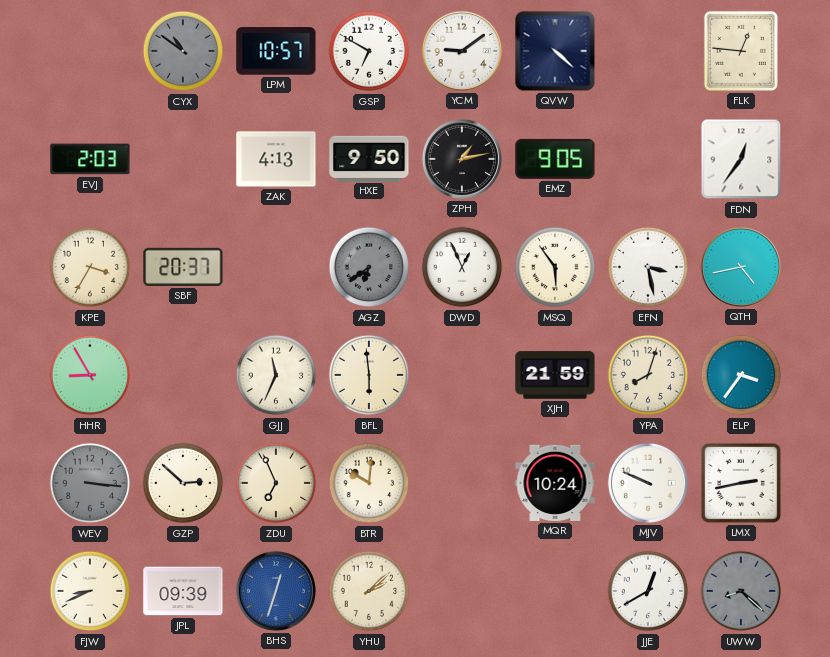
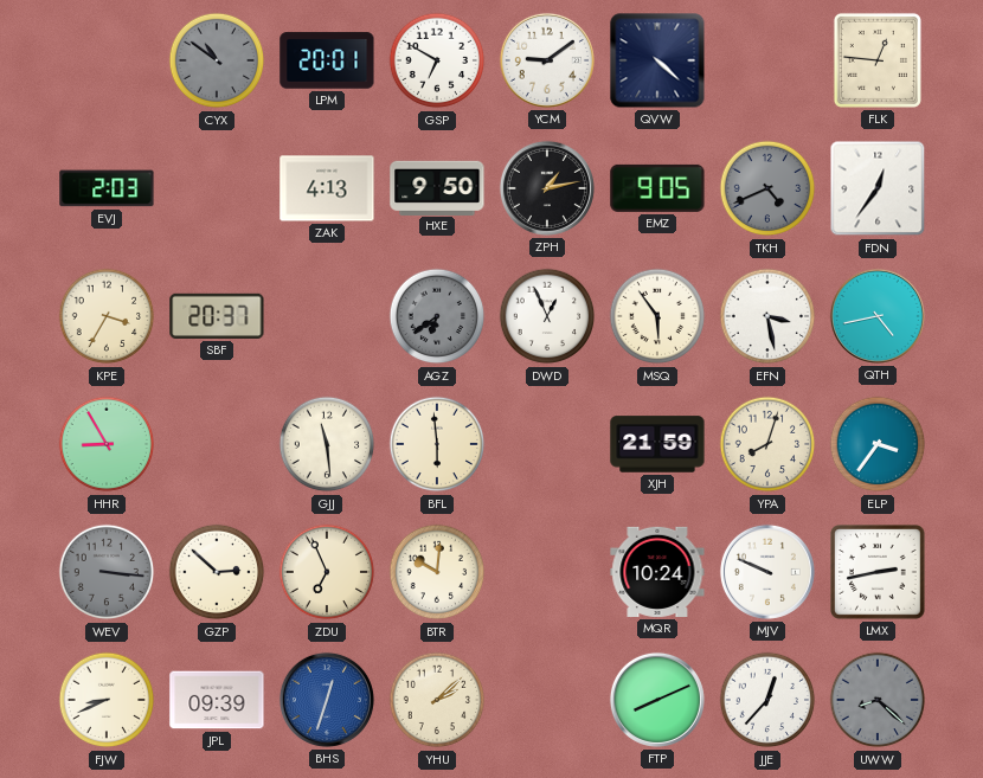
LPM: 10:57 -> 20:01 (327, 60)
TKH: none -> 4:41 (767, 188)
GJJ: 11:34 -> 11:29 (327, 444)
FTP: none -> 8:11 (657, 700)
JJE: 12:40 -> 12:37 (767, 700)
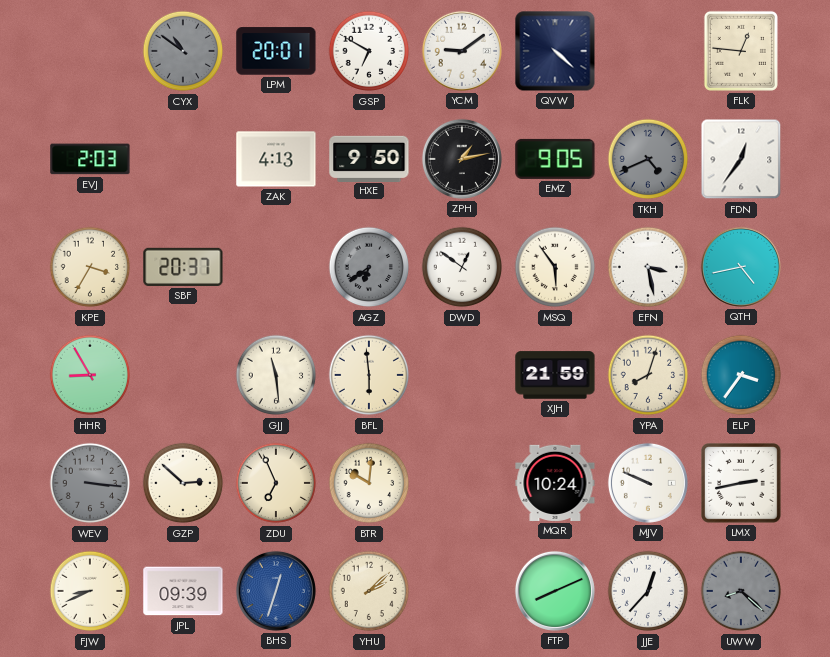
DWD: 12:56 -> 12:51 (462, 267)
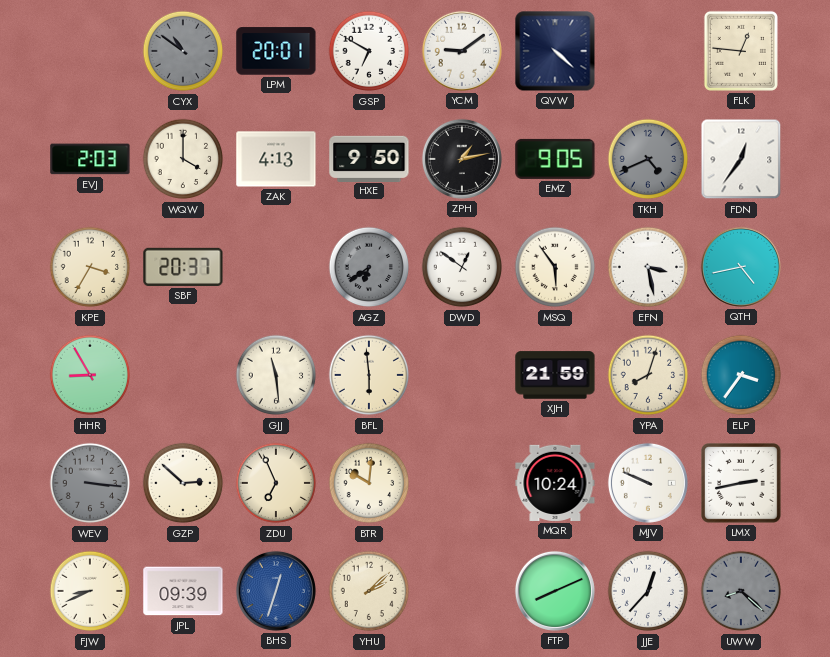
WQW: none -> 4:00 (183, 159)
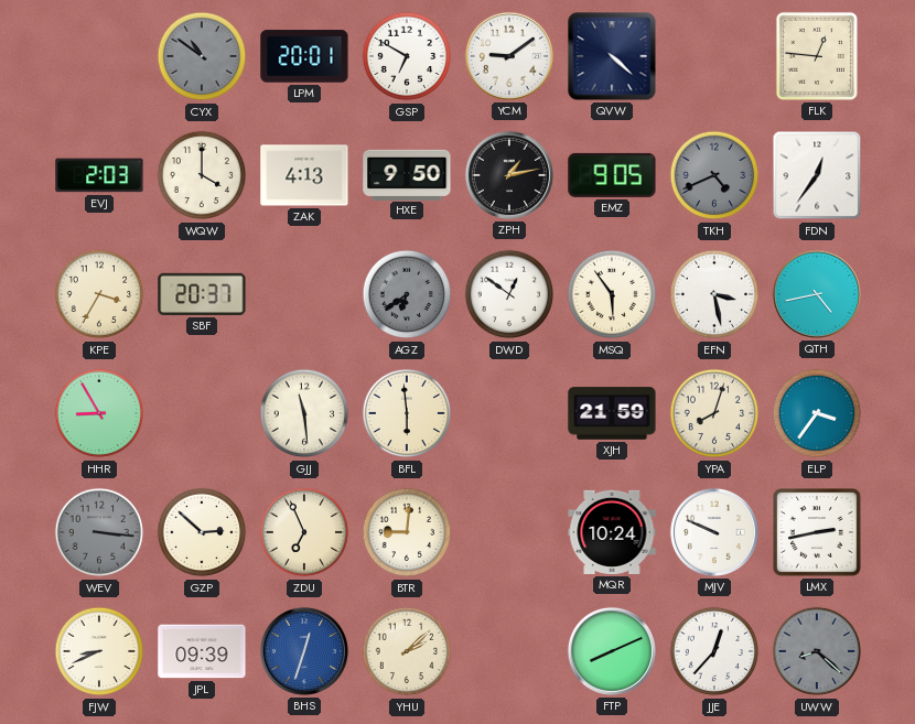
BTR: 10:01 -> 9:01 (407, 532)
